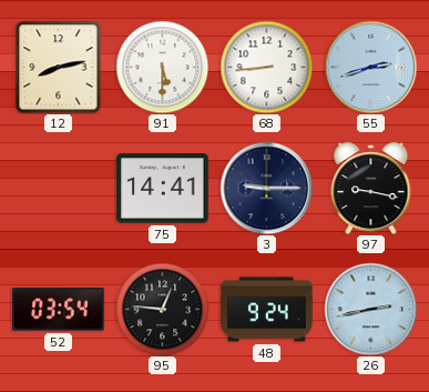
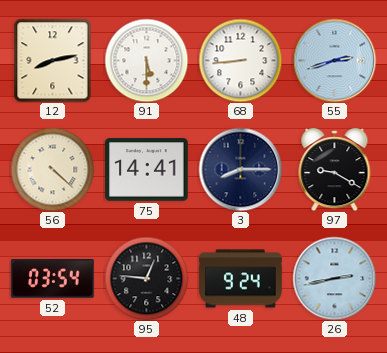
56: none -> 4:22 (52, 169)
3: 9:15 -> 8:15 (240, 169)
97: 9:17 -> 9:20 (335, 170)
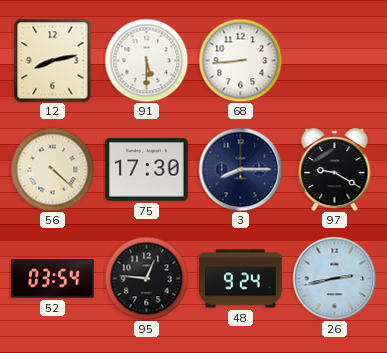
55: 2:42 -> none (334, 60)
75: 14:41 -> 17:30 (147, 170)
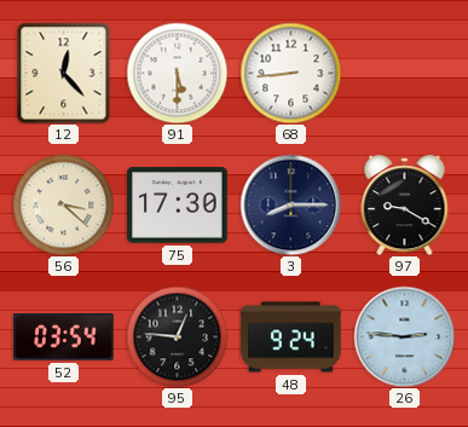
12: 8:13 -> 12:23 (64, 73)
56: 4:22 -> 3:22 (63, 204)
26: 2:43 -> 2:46 (404, 336)
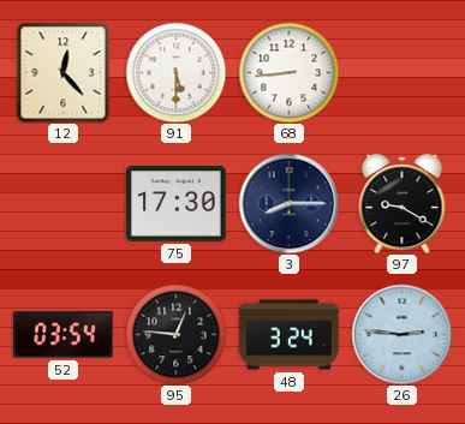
56: 3:22 -> none (63, 204)
48: 9:24 -> 3:24 (290, 335)
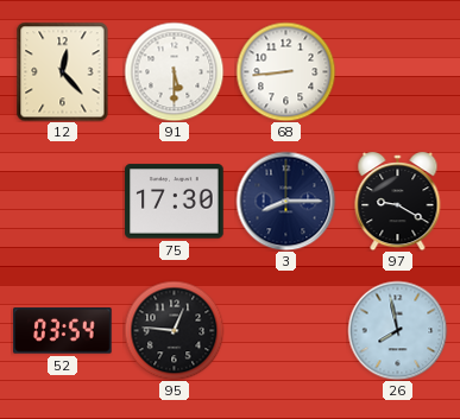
48: 3:24 -> none (290, 335)
26: 2:46 -> 7:58 (397, 330)
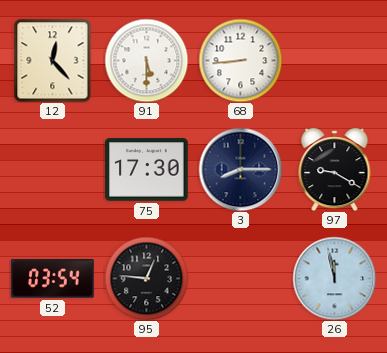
26: 7:58 -> 11:58 (334, 278)
